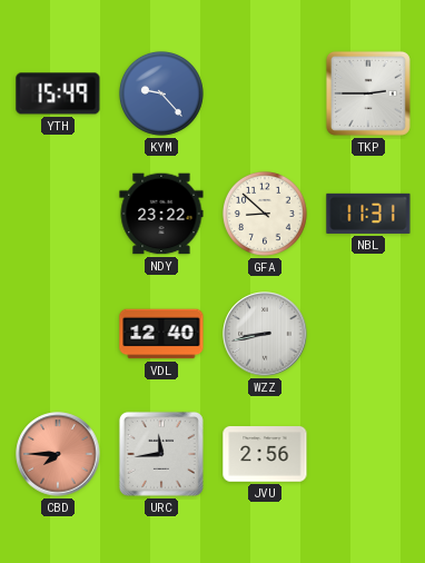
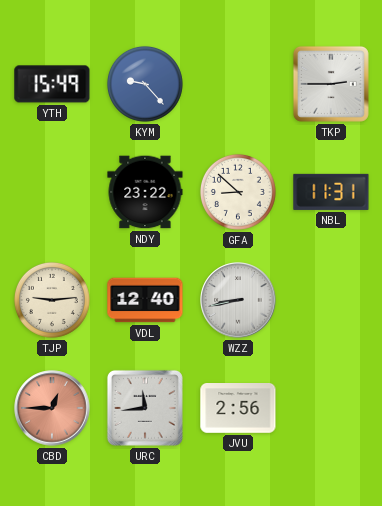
TJP: none -> 9:14 (52, 300)
CBD: 7:45 -> 12:45 (52, 408)
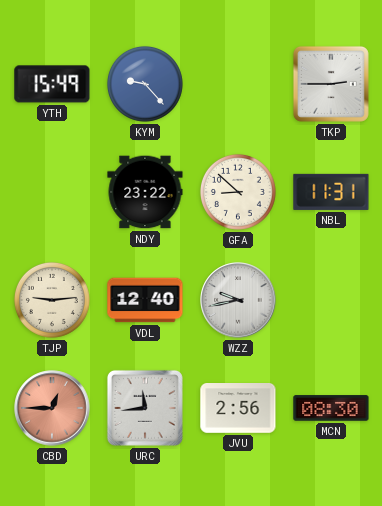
WZZ: 8:43 -> 9:43 (238, 300)
MCN: none -> 08:30 (331, 408)
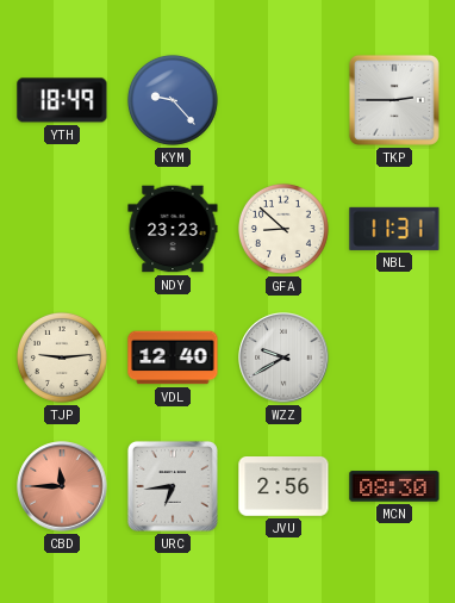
YTH: 15:49 -> 18:49 (62, 100)
NDY: 23:22 -> 23:23 (173, 229)
WZZ: 9:43 -> 9:40 (283, 358)
CBD: 12:45 -> 11:45 (62, 486)
URC: 11:44 -> 6:44 (173, 486)
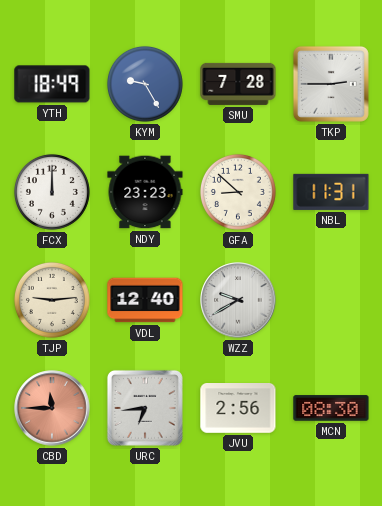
KYM: 9:23 -> 9:25 (145, 84)
SMU: none -> 7:28 (238, 84)
FCX: none -> 12:00 (52, 192)
